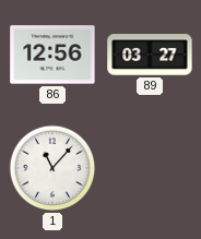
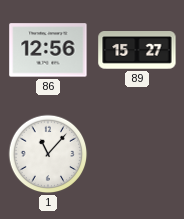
89: 03:27 -> 15:27 (137, 50)
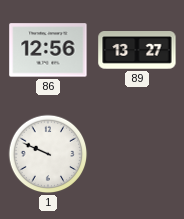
89: 15:27 -> 13:27 (137, 50)
1: 11:07 -> 9:49 (48, 154)
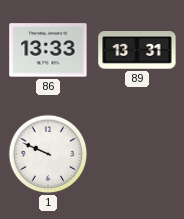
86: 12:56 -> 13:33 (48, 50)
89: 13:27 -> 13:31 (137, 50)
